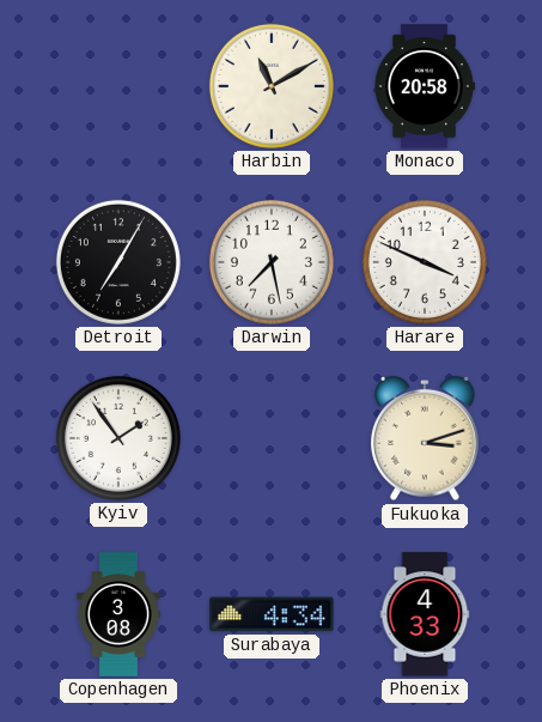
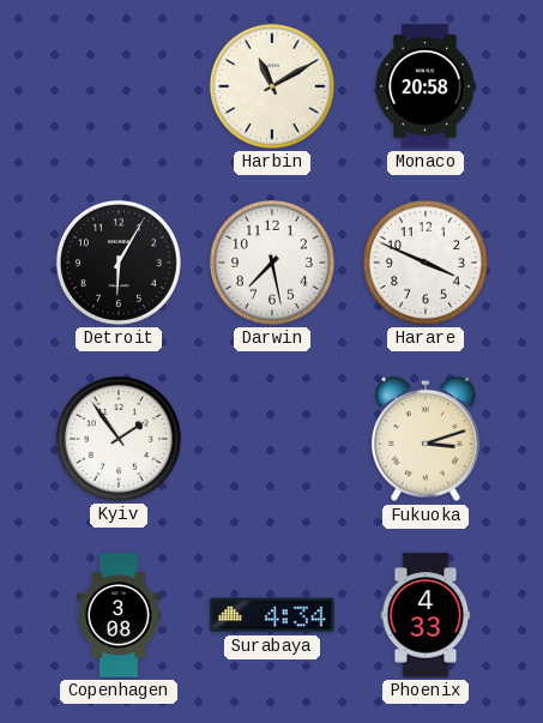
Detroit: 7:05 -> 6:05 (119, 263)
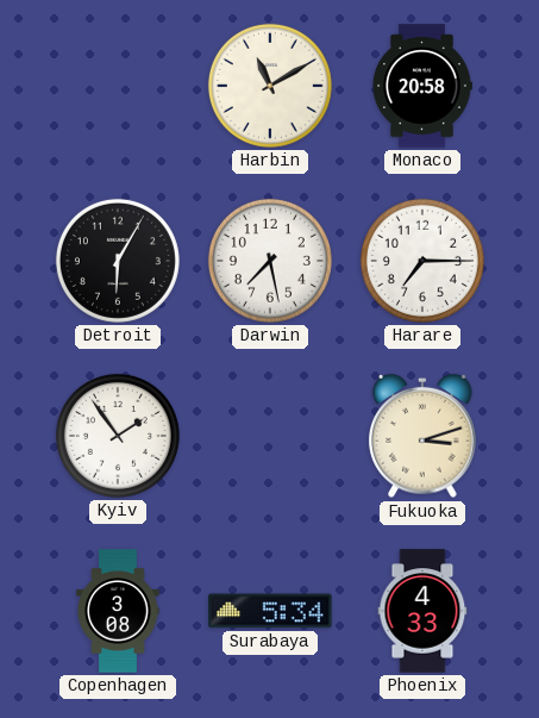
Harare: 3:49 -> 7:15 (422, 261)
Surabaya: 4:34 -> 5:34 (270, 611)
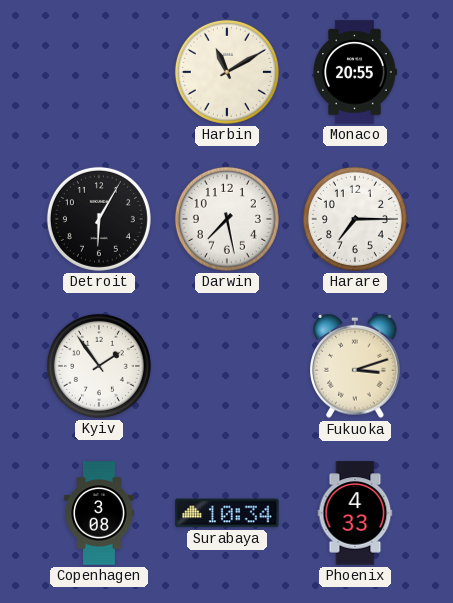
Monaco: 20:58 -> 20:55 (355, 72)
Surabaya: 5:34 -> 10:34 (227, 513)
